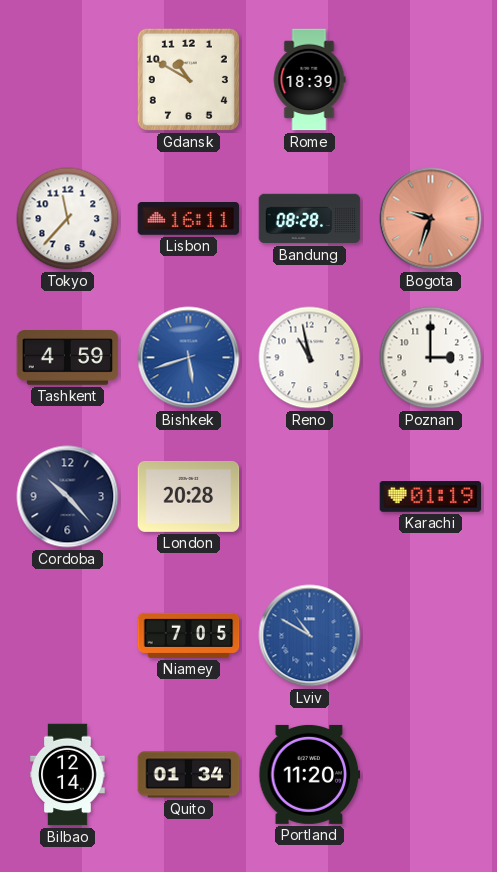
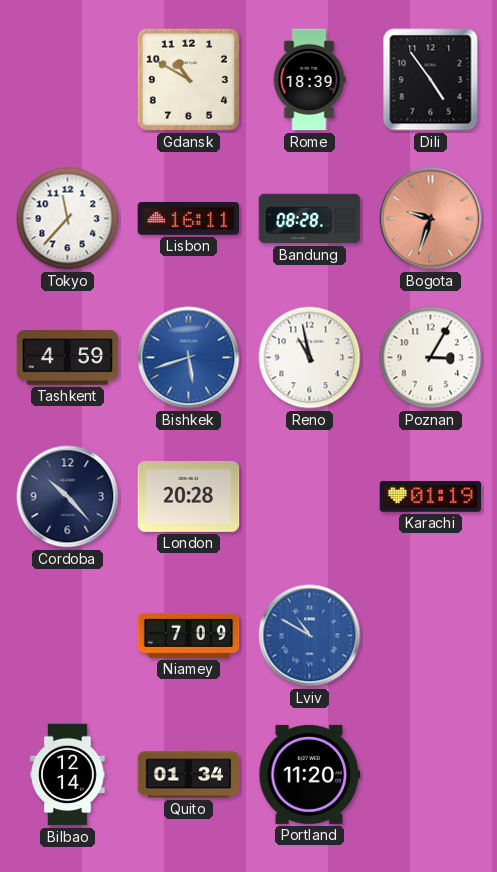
Dili: none -> 4:54 (431, 80)
Poznan: 3:00 -> 3:05 (431, 358)
Niamey: 7:05 -> 7:09 (189, 635)
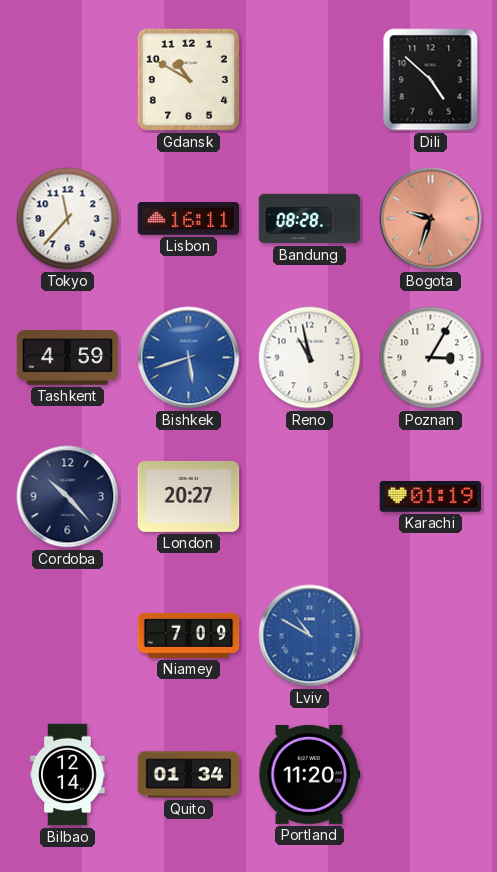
Rome: 18:39 -> none (309, 80)
Dili: 4:54 -> 4:52 (431, 80)
London: 20:28 -> 20:27 (189, 496)
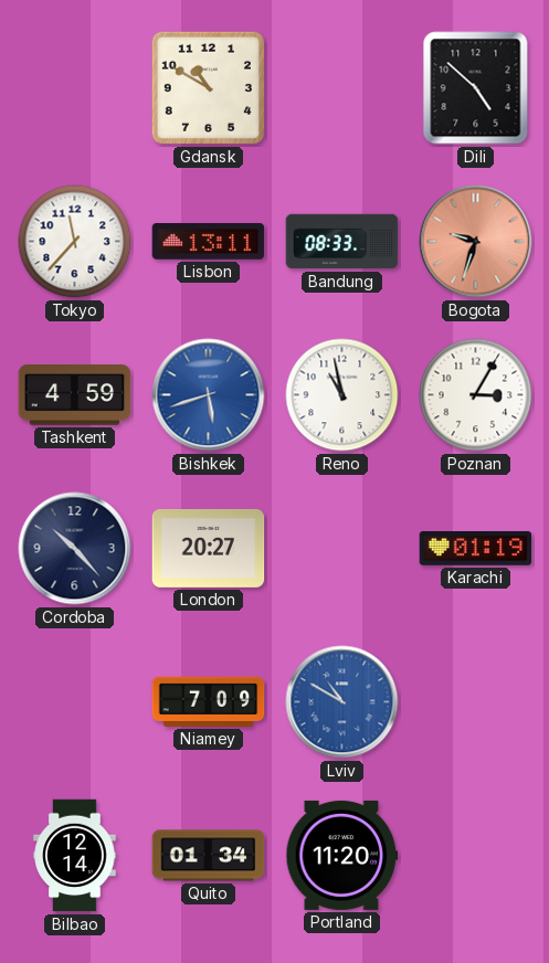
Lisbon: 16:11 -> 13:11 (209, 242)
Bandung: 08:28 -> 08:33 (342, 242)
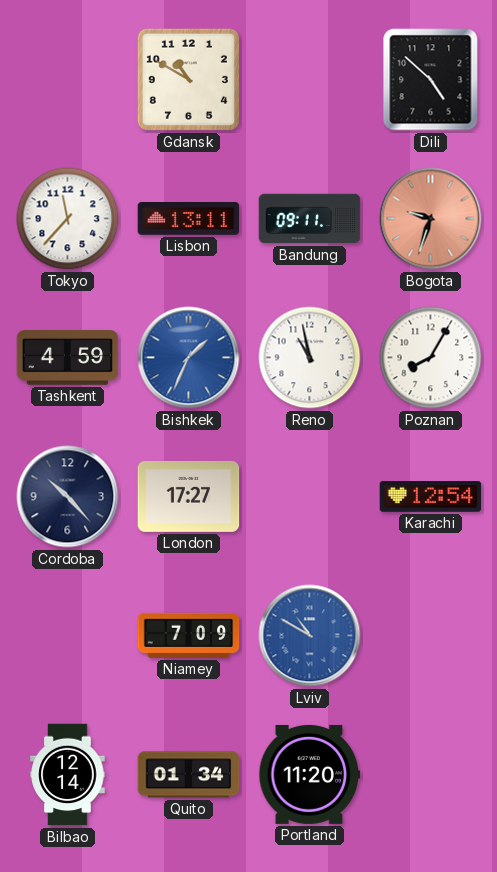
Bandung: 08:33 -> 09:11 (310, 219)
Bishkek: 5:42 -> 1:34 (189, 358)
Poznan: 3:05 -> 8:05 (431, 358)
London: 20:27 -> 17:27 (189, 496)
Karachi: 01:19 -> 12:54 (431, 497)
